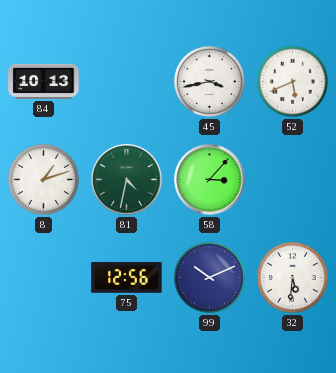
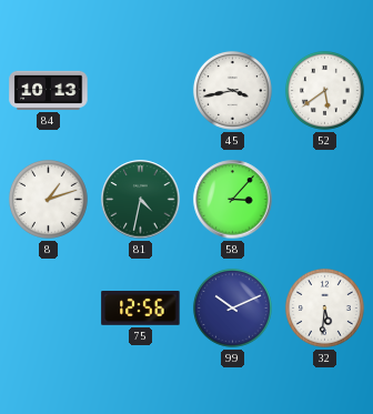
52: 5:41 -> 5:39 (324, 90)
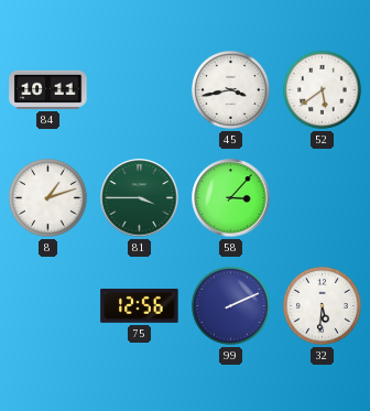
84: 10:13 -> 10:11 (48, 89)
81: 4:32 -> 3:45 (140, 198)
99: 10:11 -> 2:11 (230, 305)
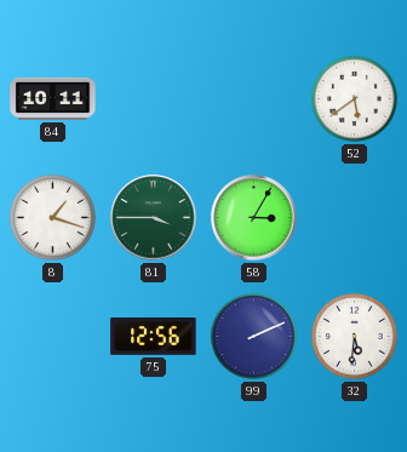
45: 3:43 -> none (230, 89)
8: 1:12 -> 1:18 (52, 217)
58: 3:07 -> 3:05 (254, 218)
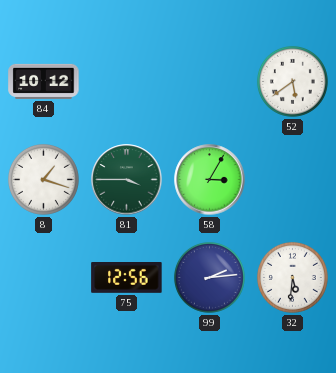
84: 10:11 -> 10:12 (44, 81)
99: 2:11 -> 2:14 (209, 277)
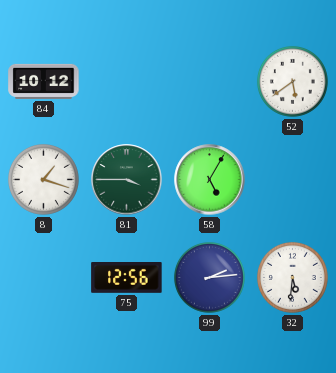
58: 3:05 -> 5:05 (210, 180)
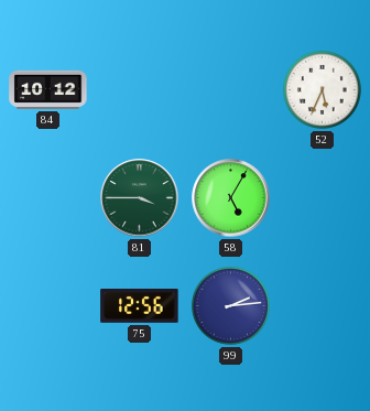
52: 5:39 -> 5:34 (322, 89)
8: 1:18 -> none (43, 179)
32: 5:31 -> none (292, 277)
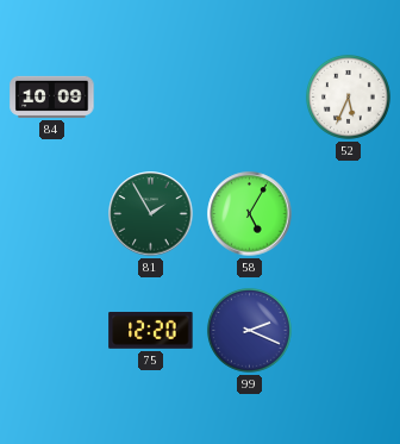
84: 10:12 -> 10:09 (52, 96)
81: 3:45 -> 1:55 (151, 214)
75: 12:56 -> 12:20 (151, 331)
99: 2:14 -> 2:19 (249, 330)
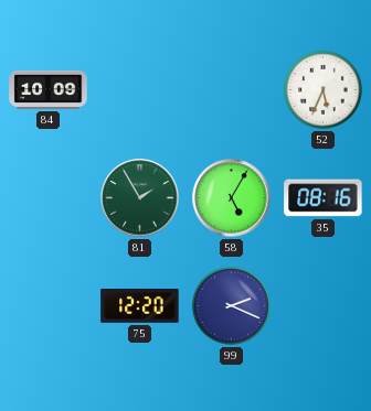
35: none -> 08:16 (324, 198)
